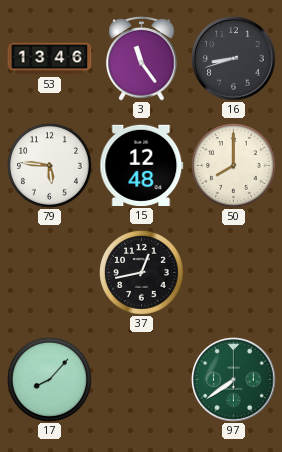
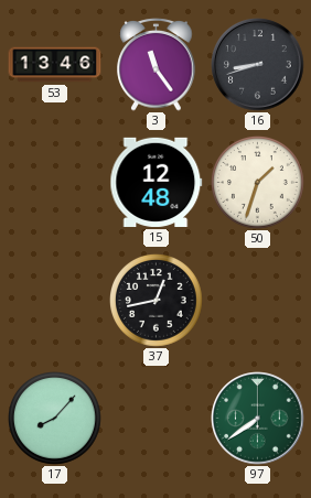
79: 5:46 -> none (50, 166)
50: 8:00 -> 1:33 (258, 183)
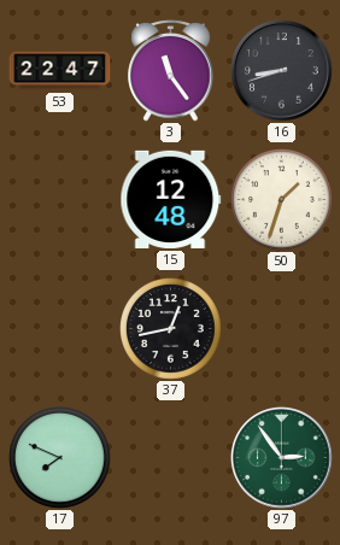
53: 13:46 -> 22:47 (60, 71)
17: 8:07 -> 7:49 (60, 458)
97: 7:39 -> 2:54 (282, 458)
